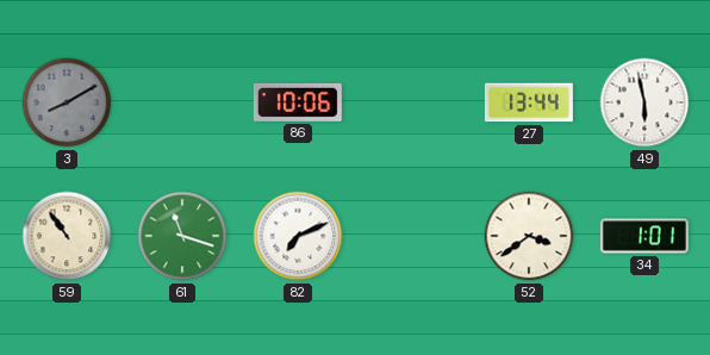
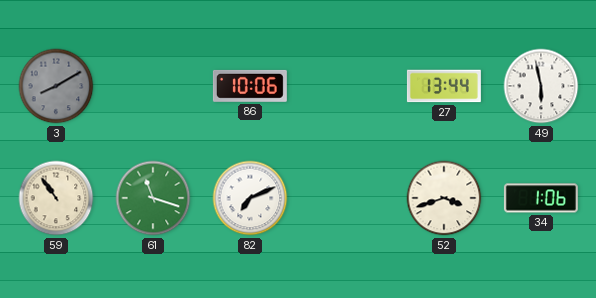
52: 3:39 -> 3:42 (444, 198)
34: 1:01 -> 1:06 (541, 198)
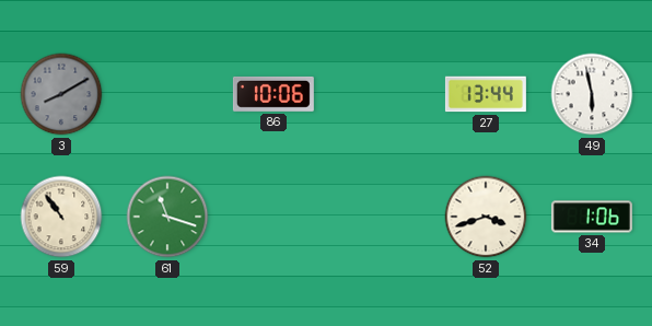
82: 7:11 -> none (250, 198)
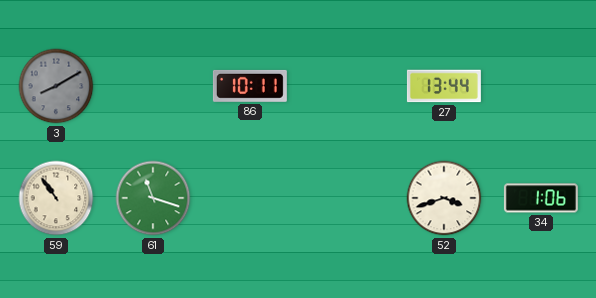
86: 10:06 -> 10:11 (250, 86)
49: 5:58 -> none (592, 94)
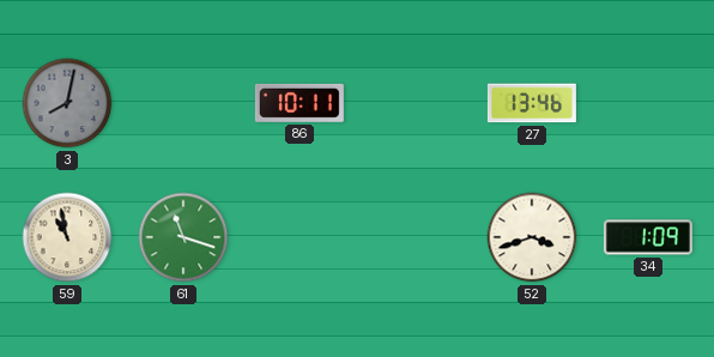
3: 8:10 -> 8:02 (67, 103)
27: 13:44 -> 13:46 (532, 103)
59: 10:54 -> 10:58 (67, 237)
34: 1:06 -> 1:09 (648, 237)
